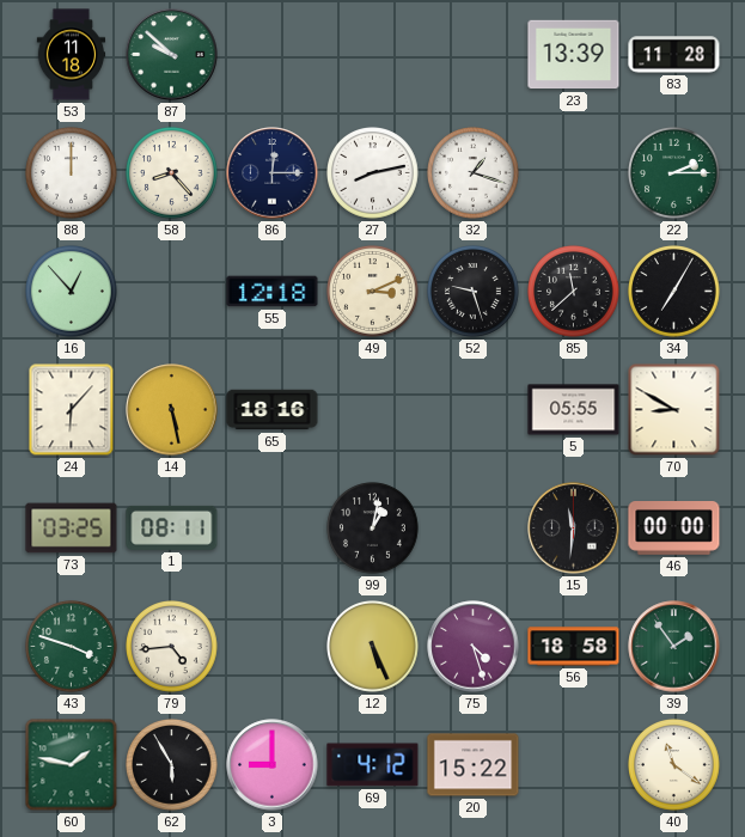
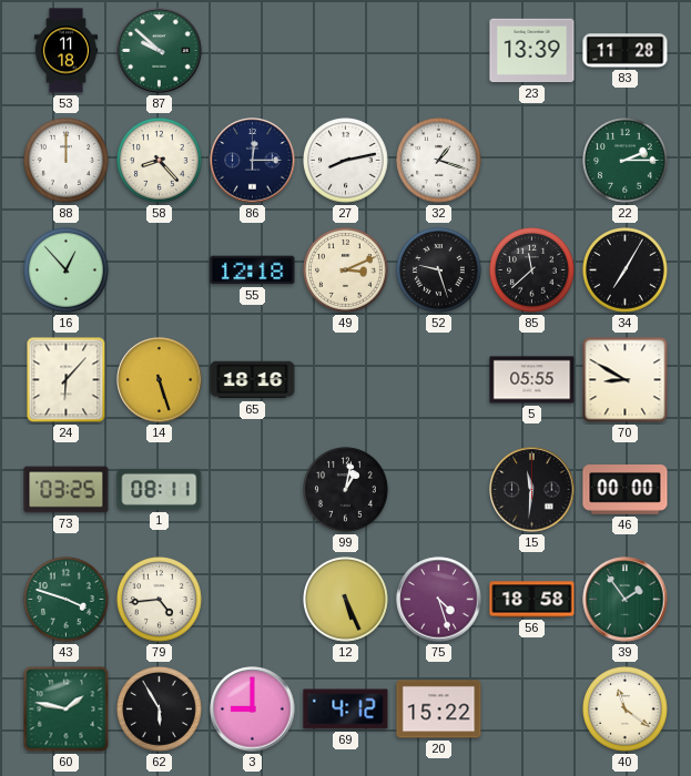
14: 5:28 -> 5:27 (160, 380)
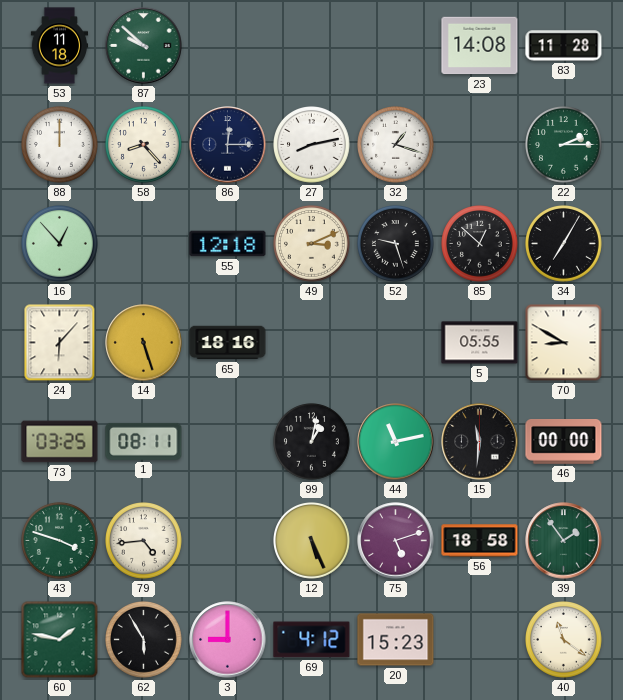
23: 13:39 -> 14:08 (480, 46)
85: 11:38 -> 12:52 (480, 244)
44: none -> 11:13 (396, 442)
75: 4:27 -> 5:12 (396, 541)
20: 15:22 -> 15:23 (396, 640)
